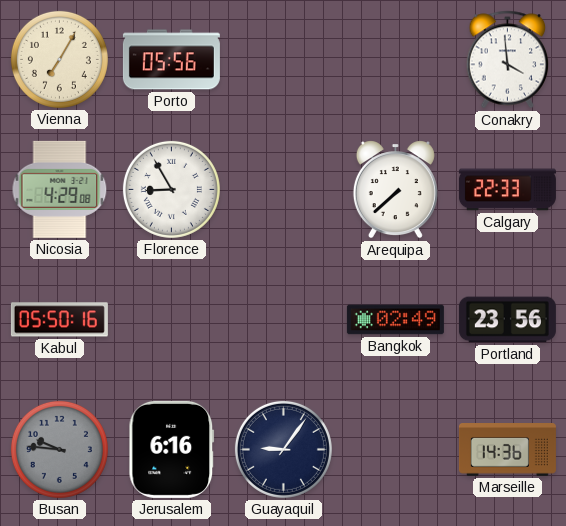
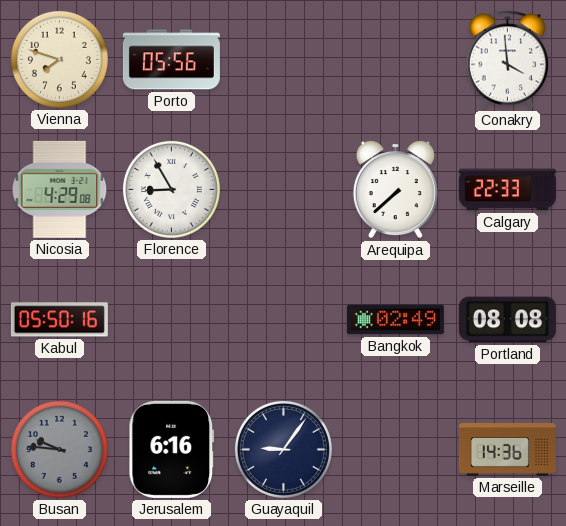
Vienna: 7:05 -> 7:48 (59, 59)
Portland: 23:56 -> 08:08 (507, 320)
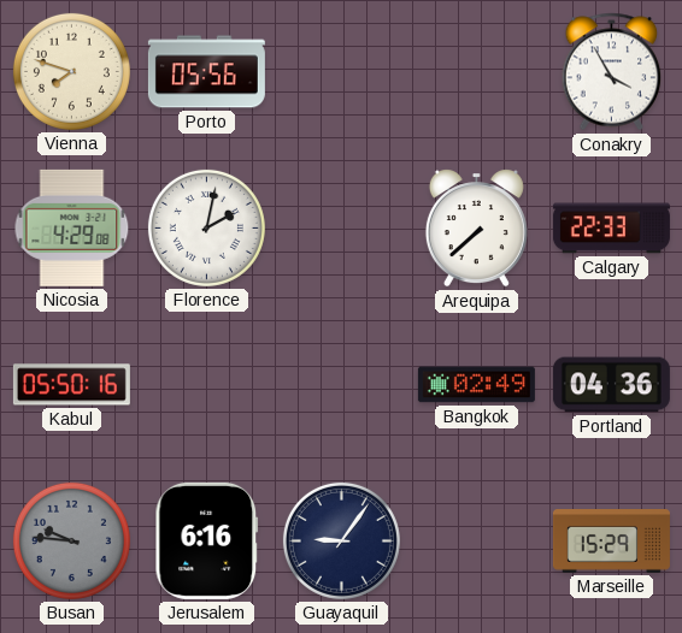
Conakry: 3:59 -> 3:55 (612, 72)
Florence: 8:55 -> 2:02 (206, 227)
Portland: 08:08 -> 04:36 (611, 385)
Marseille: 14:36 -> 15:29 (611, 542)
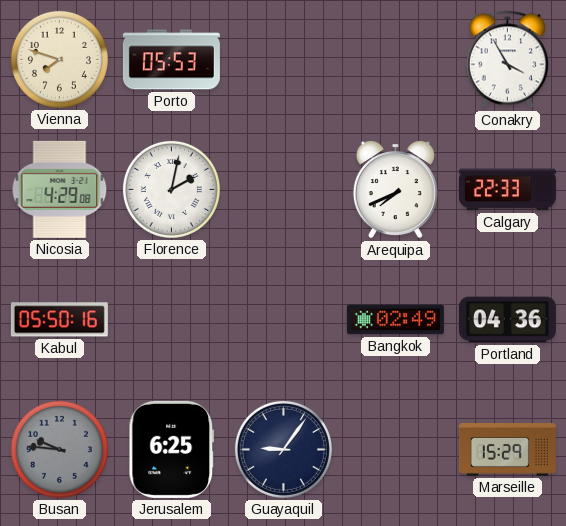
Porto: 05:56 -> 05:53 (171, 60)
Arequipa: 7:38 -> 7:41 (395, 190)
Jerusalem: 6:16 -> 6:25 (172, 449)
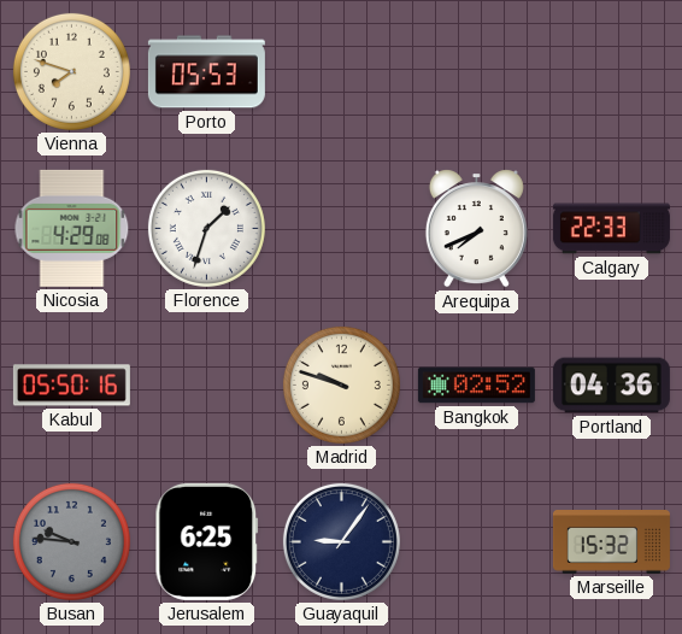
Conakry: 3:55 -> none (508, 60)
Florence: 2:02 -> 1:33 (206, 228)
Madrid: none -> 9:48 (341, 384)
Bangkok: 02:49 -> 02:52 (476, 386)
Marseille: 15:29 -> 15:32 (611, 542)
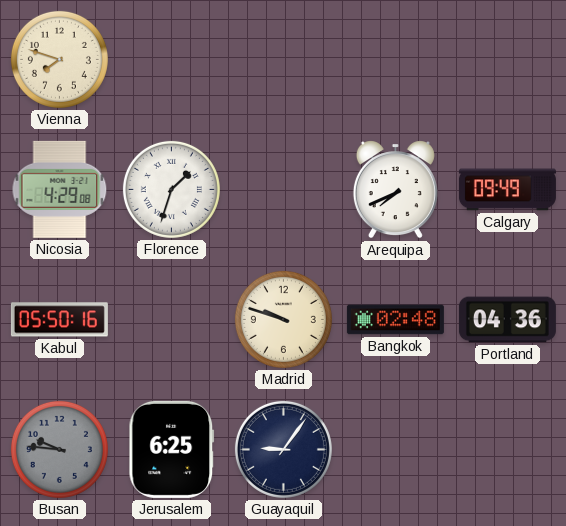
Porto: 05:53 -> none (206, 72)
Calgary: 22:33 -> 09:49 (507, 190)
Bangkok: 02:52 -> 02:48 (395, 320)
Marseille: 15:32 -> none (611, 542)
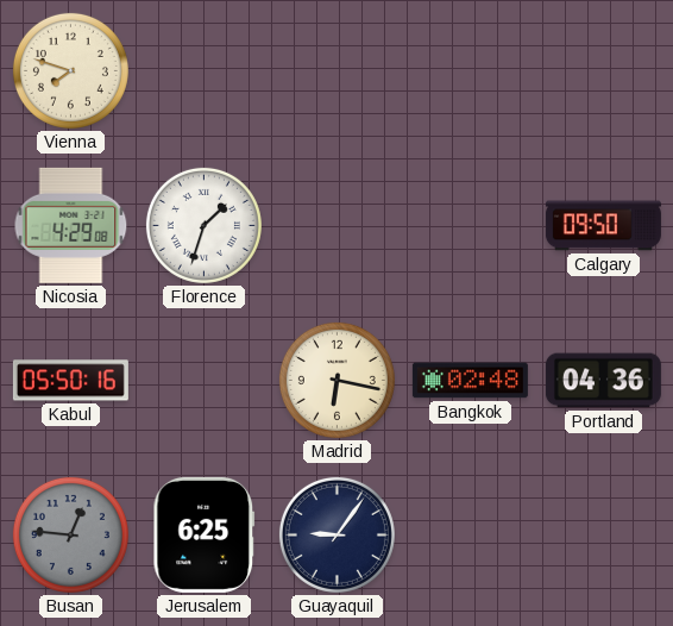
Arequipa: 7:41 -> none (395, 190)
Calgary: 09:49 -> 09:50 (603, 226)
Madrid: 9:48 -> 6:17 (336, 380)
Busan: 9:46 -> 12:46 (70, 534)
